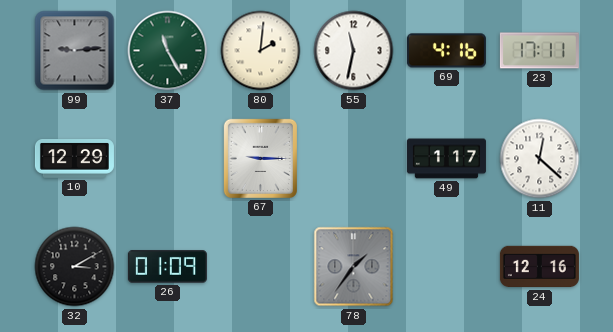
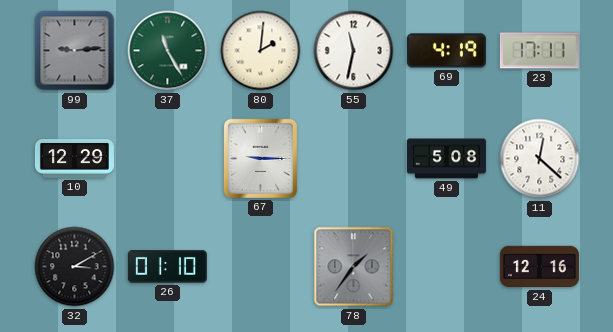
69: 4:16 -> 4:19 (446, 51)
49: 1:17 -> 5:08 (446, 159)
26: 01:09 -> 01:10 (167, 267)
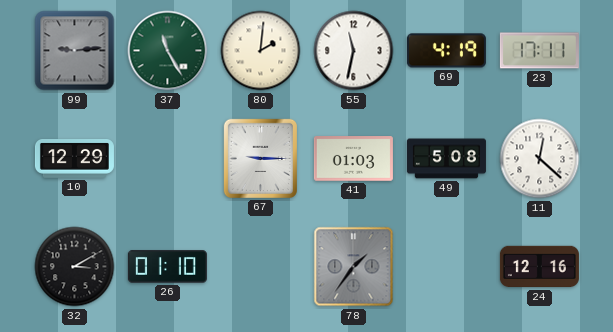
41: none -> 01:03 (353, 159)
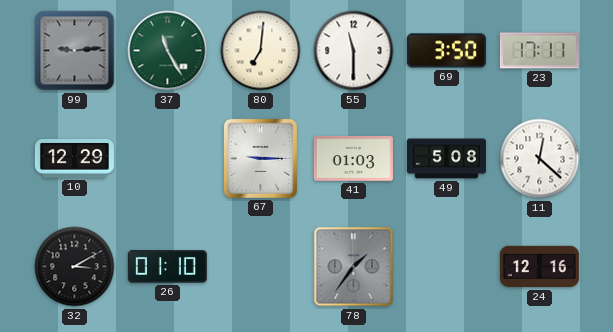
80: 2:01 -> 7:01 (261, 51)
55: 11:32 -> 11:30 (354, 51)
69: 4:19 -> 3:50 (446, 51)
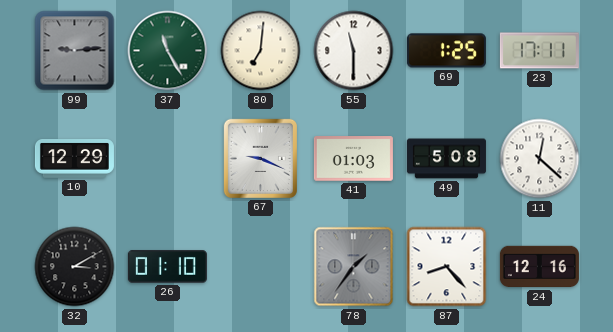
69: 3:50 -> 1:25 (446, 51)
67: 9:15 -> 9:19 (260, 158)
87: none -> 8:23 (447, 267)
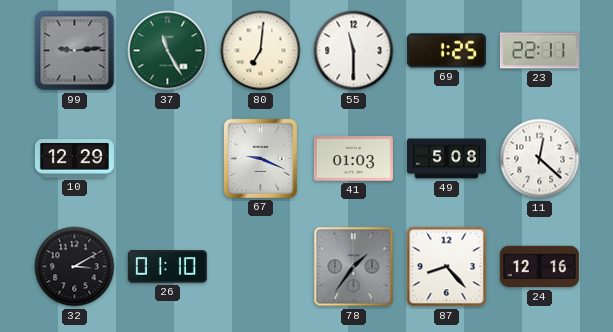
23: 17:11 -> 22:11 (539, 51)
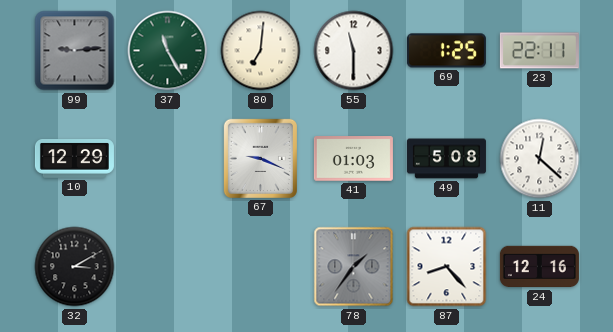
26: 01:10 -> none (167, 267)
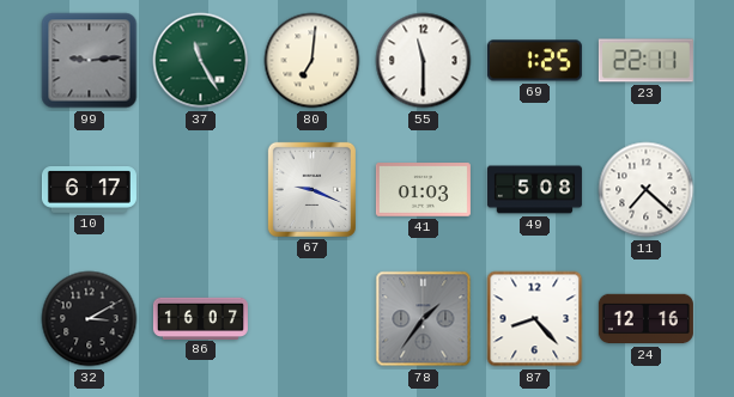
10: 12:29 -> 6:17 (89, 190)
11: 12:22 -> 7:22 (647, 190)
86: none -> 16:07 (200, 318)
